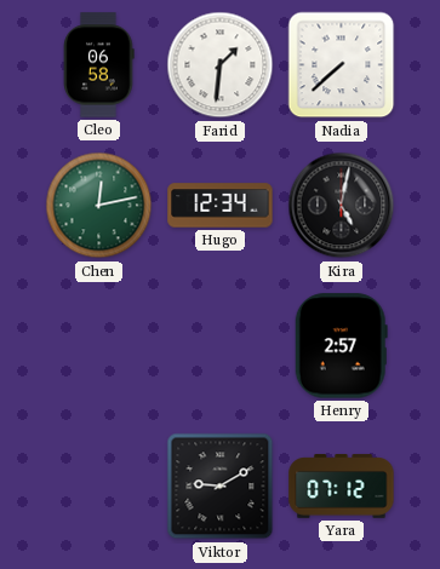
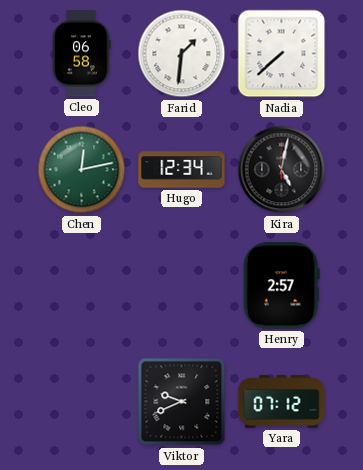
Viktor: 9:10 -> 9:41 (182, 402)
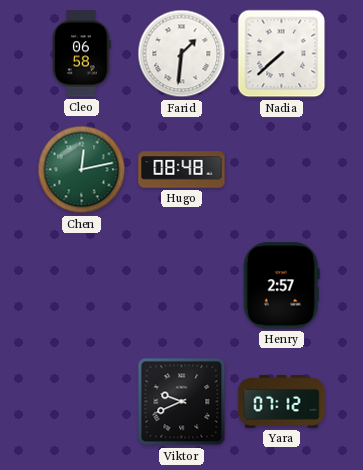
Hugo: 12:34 -> 08:48 (182, 170)
Kira: 5:02 -> none (282, 170)
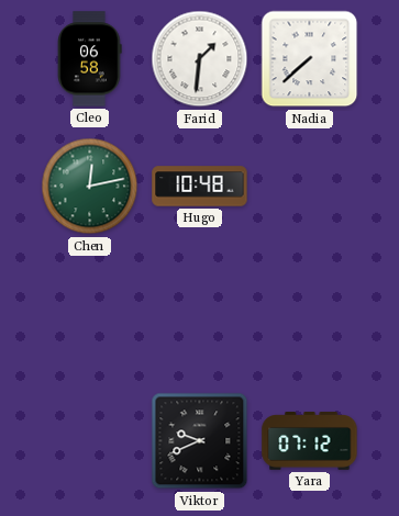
Hugo: 08:48 -> 10:48 (200, 187)
Henry: 2:57 -> none (281, 286)
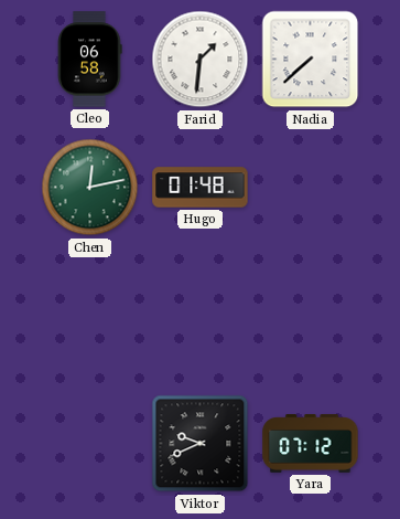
Hugo: 10:48 -> 01:48 (201, 188)
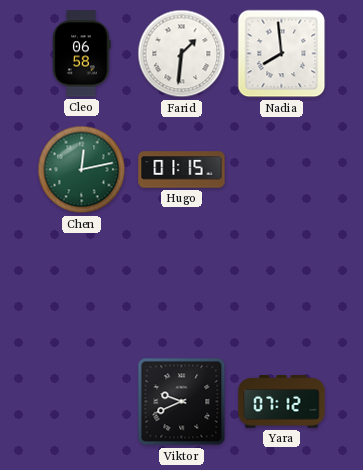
Nadia: 7:38 -> 7:59 (282, 54)
Hugo: 01:48 -> 01:15 (182, 170)
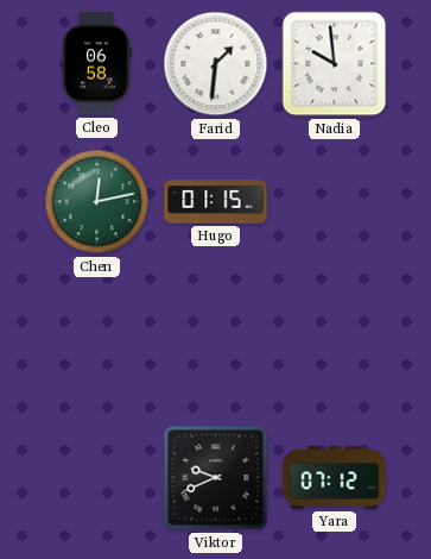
Nadia: 7:59 -> 9:59 (335, 64)
